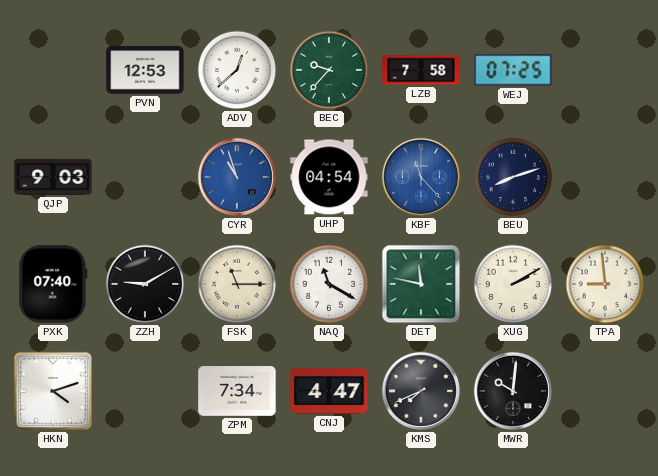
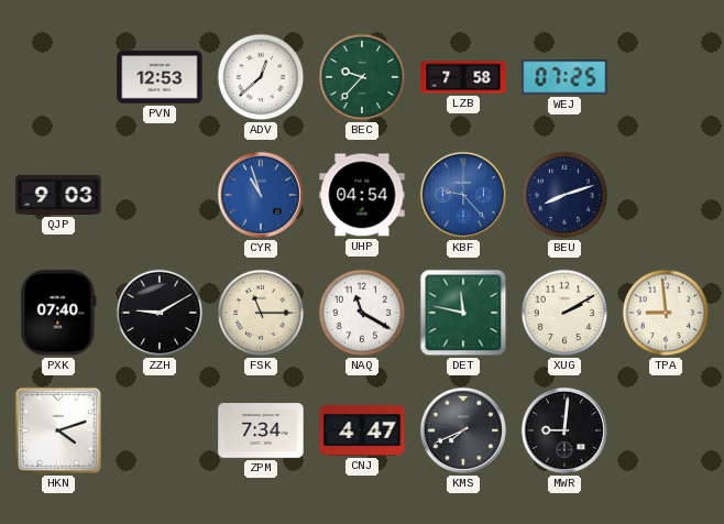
KBF: 11:23 -> 9:23 (463, 195)
MWR: 10:01 -> 9:01 (564, 430)
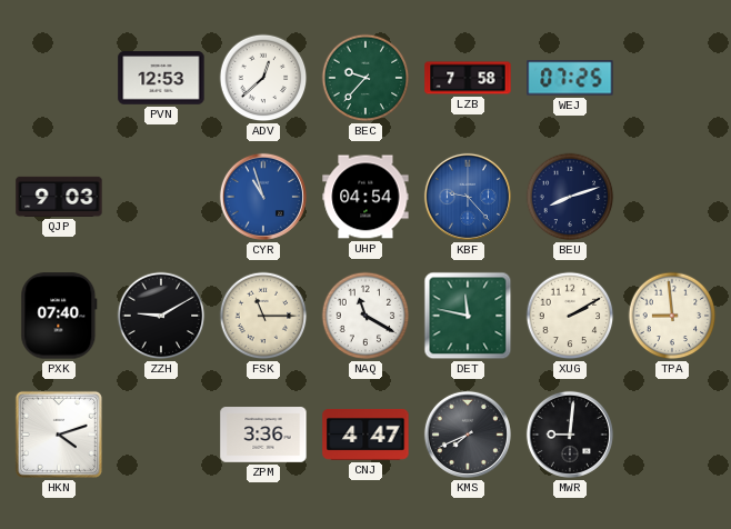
ZPM: 7:34 -> 3:36 (263, 435)
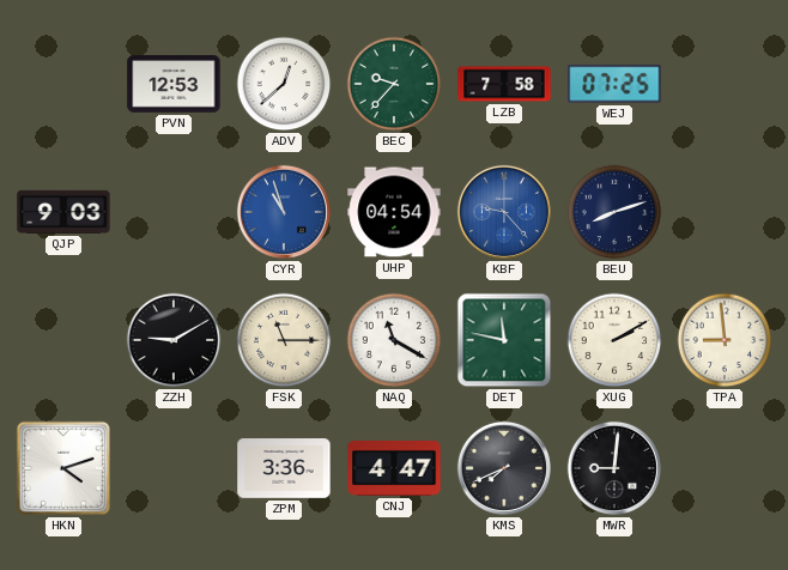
PXK: 07:40 -> none (59, 316)
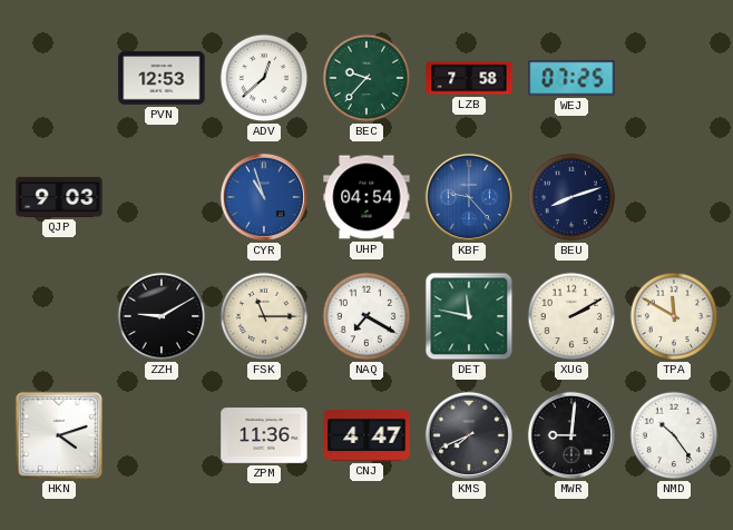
NAQ: 11:20 -> 7:20 (366, 316)
TPA: 8:59 -> 11:50 (674, 316)
ZPM: 3:36 -> 11:36 (264, 435)
NMD: none -> 10:24 (674, 435)
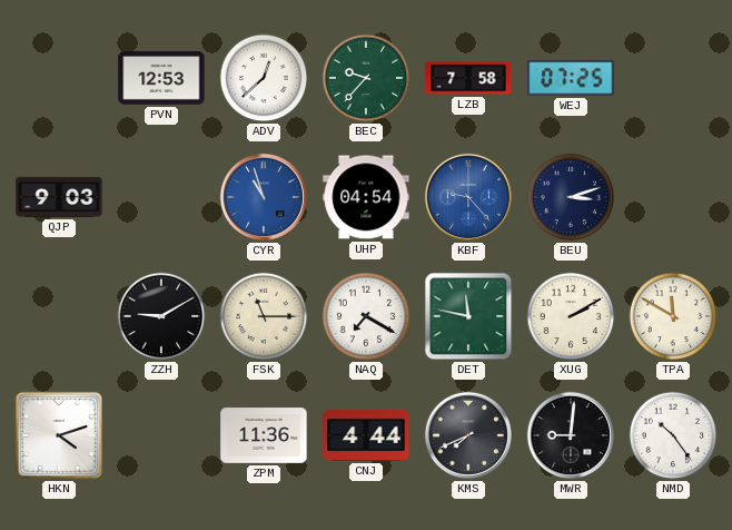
BEU: 8:12 -> 3:12 (571, 197)
CNJ: 4:47 -> 4:44 (366, 435)
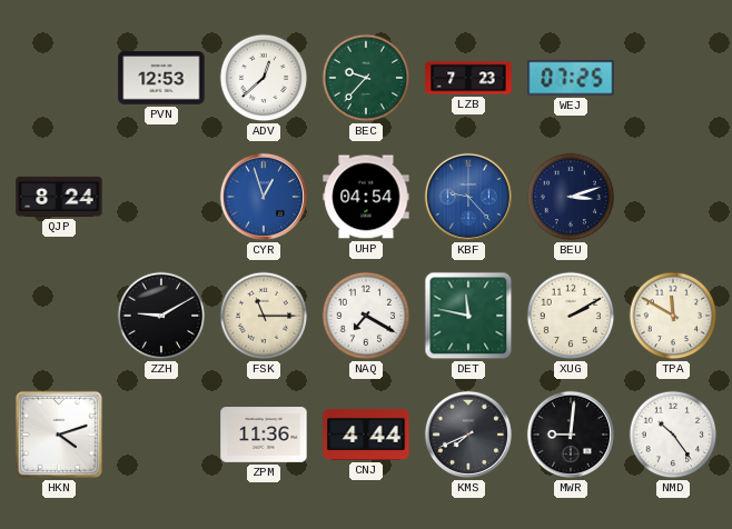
LZB: 7:58 -> 7:23 (468, 78)
QJP: 9:03 -> 8:24 (59, 197)
CYR: 10:57 -> 12:57 (264, 197)
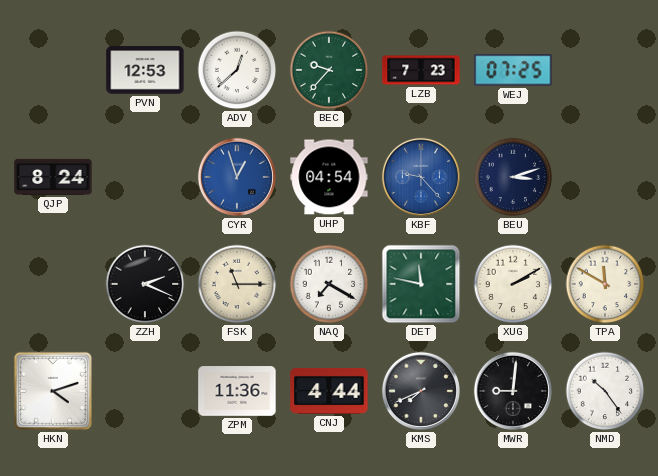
ZZH: 9:10 -> 2:19 (145, 284)
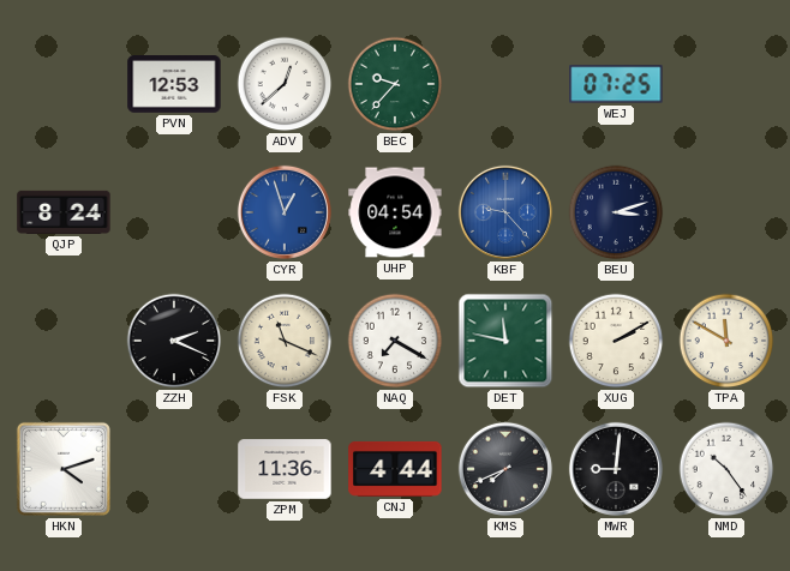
LZB: 7:23 -> none (421, 70)
FSK: 11:15 -> 11:19 (285, 341)
